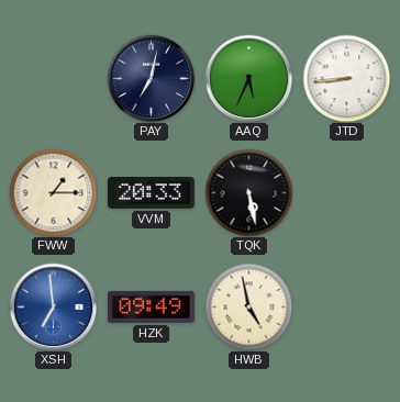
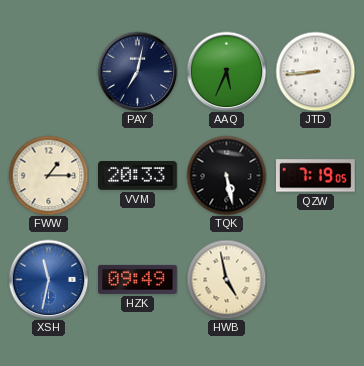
QZW: none -> 7:19 (316, 176)
XSH: 6:59 -> 11:32 (48, 279)
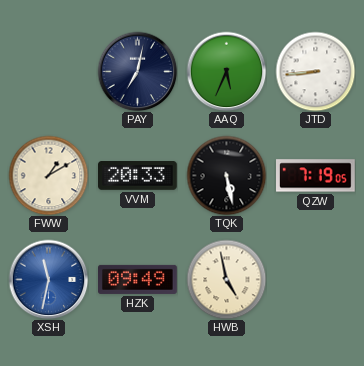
FWW: 1:15 -> 1:10 (48, 175)
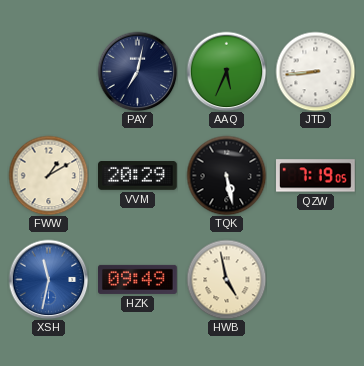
VVM: 20:33 -> 20:29 (138, 176)
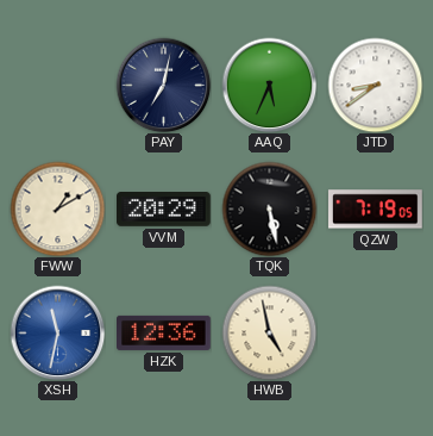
JTD: 8:44 -> 8:39 (375, 85)
HZK: 09:49 -> 12:36 (164, 332)
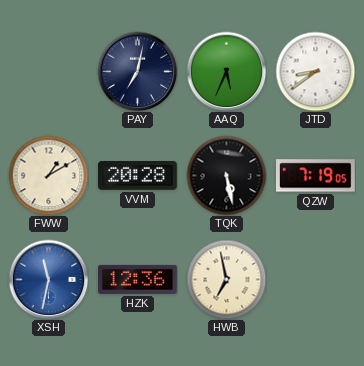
VVM: 20:29 -> 20:28 (138, 176)
HWB: 4:58 -> 6:58 (226, 279)
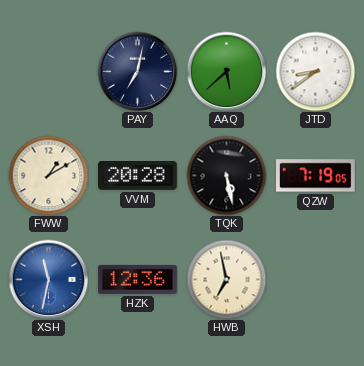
AAQ: 5:34 -> 5:38 (226, 71)
